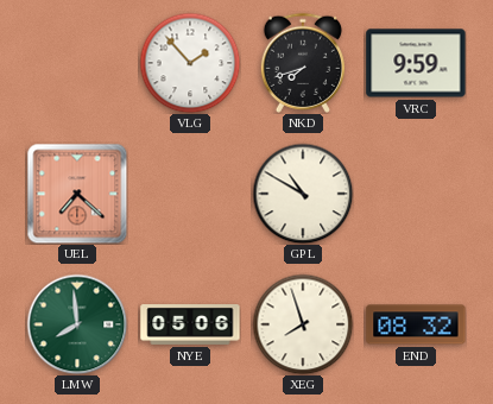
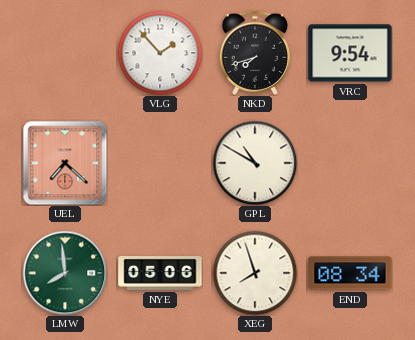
VRC: 9:59 -> 9:54 (350, 53)
END: 08:32 -> 08:34 (350, 273)
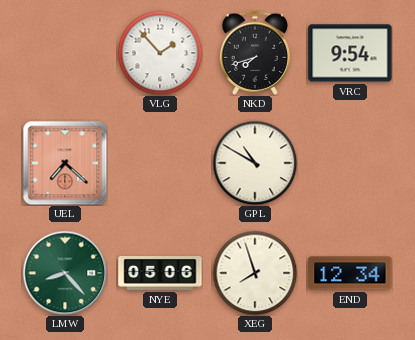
LMW: 7:59 -> 8:23 (65, 273)
END: 08:34 -> 12:34 (350, 273)
